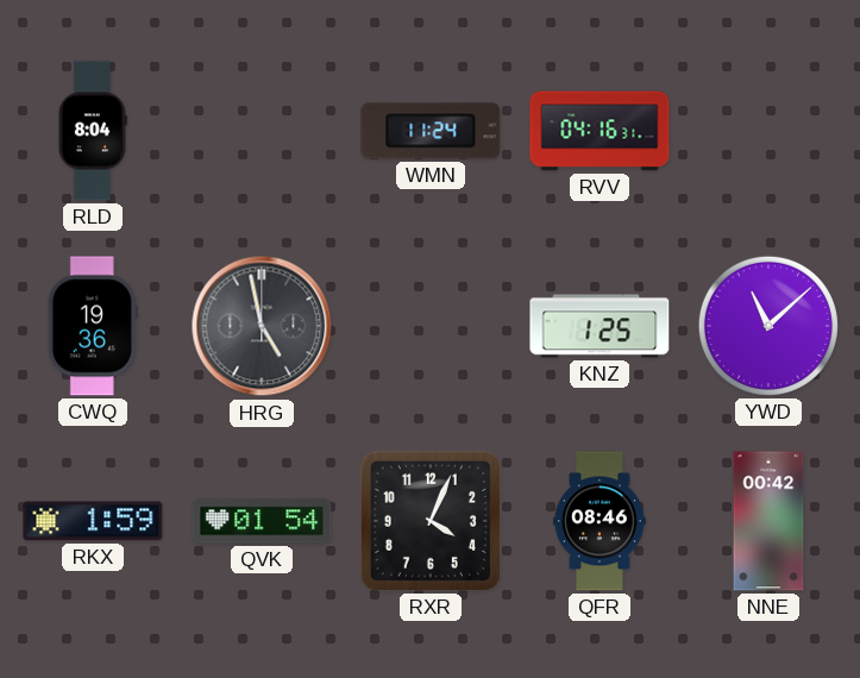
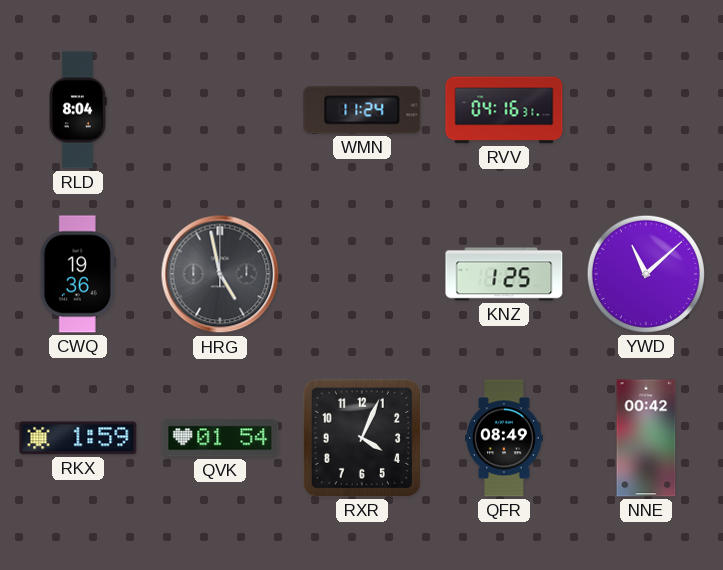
QFR: 08:46 -> 08:49 (505, 438)
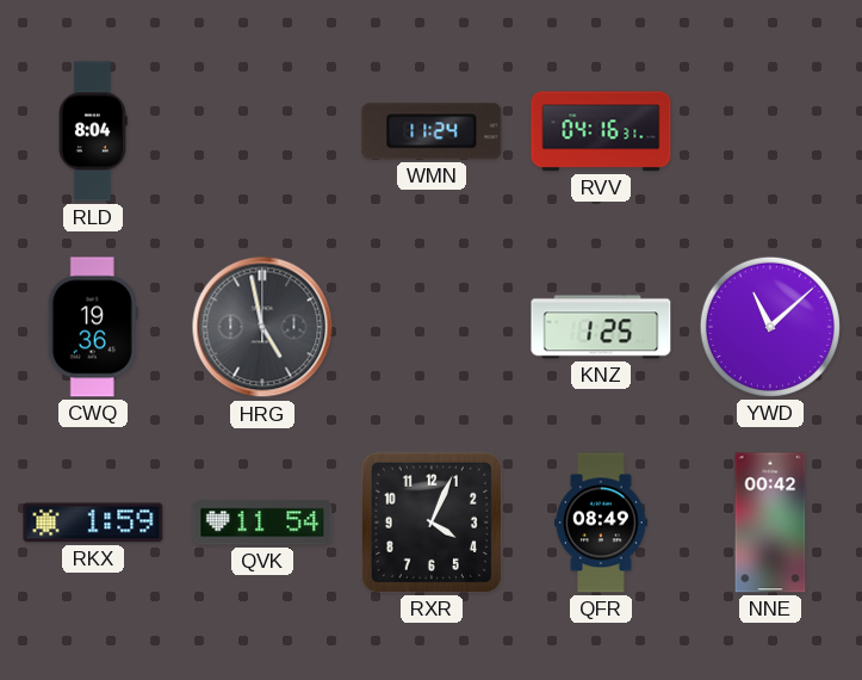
QVK: 01:54 -> 11:54 (262, 523)
